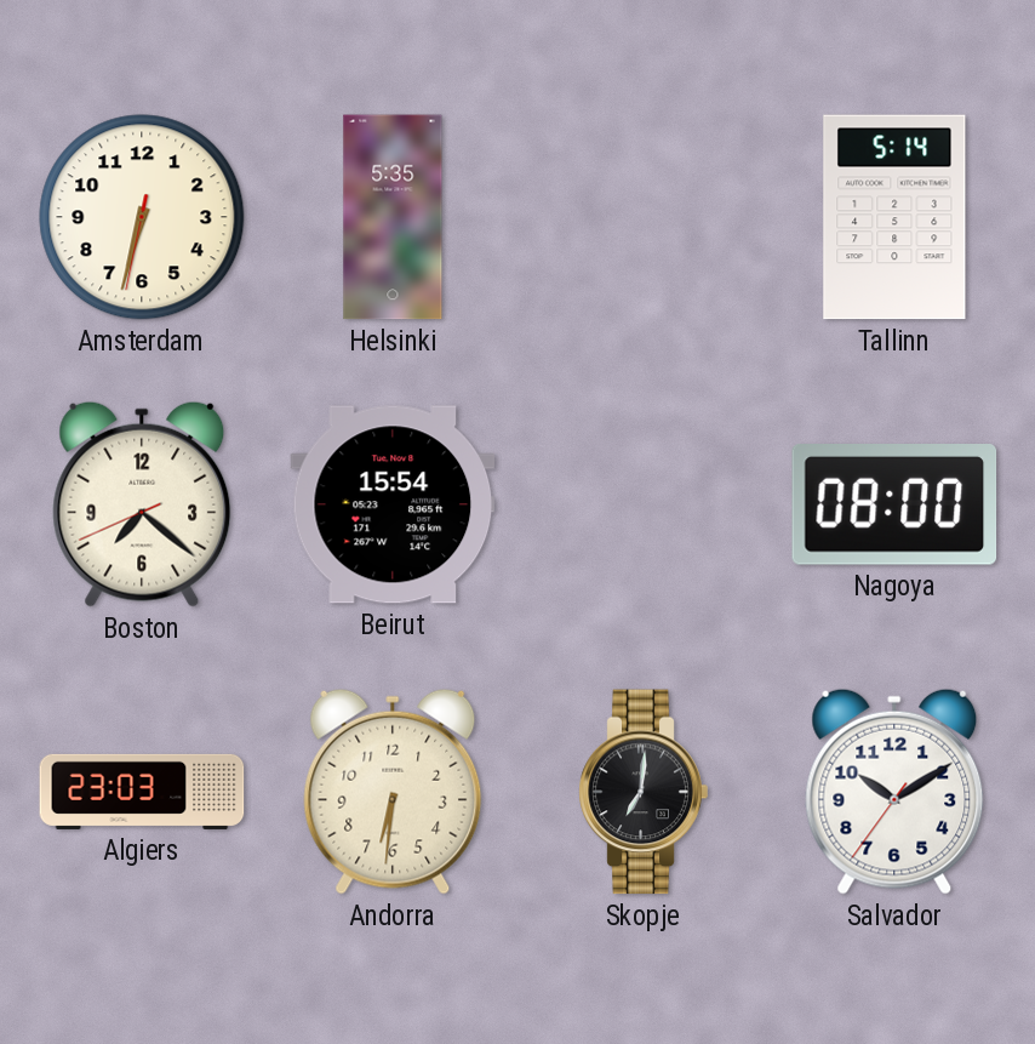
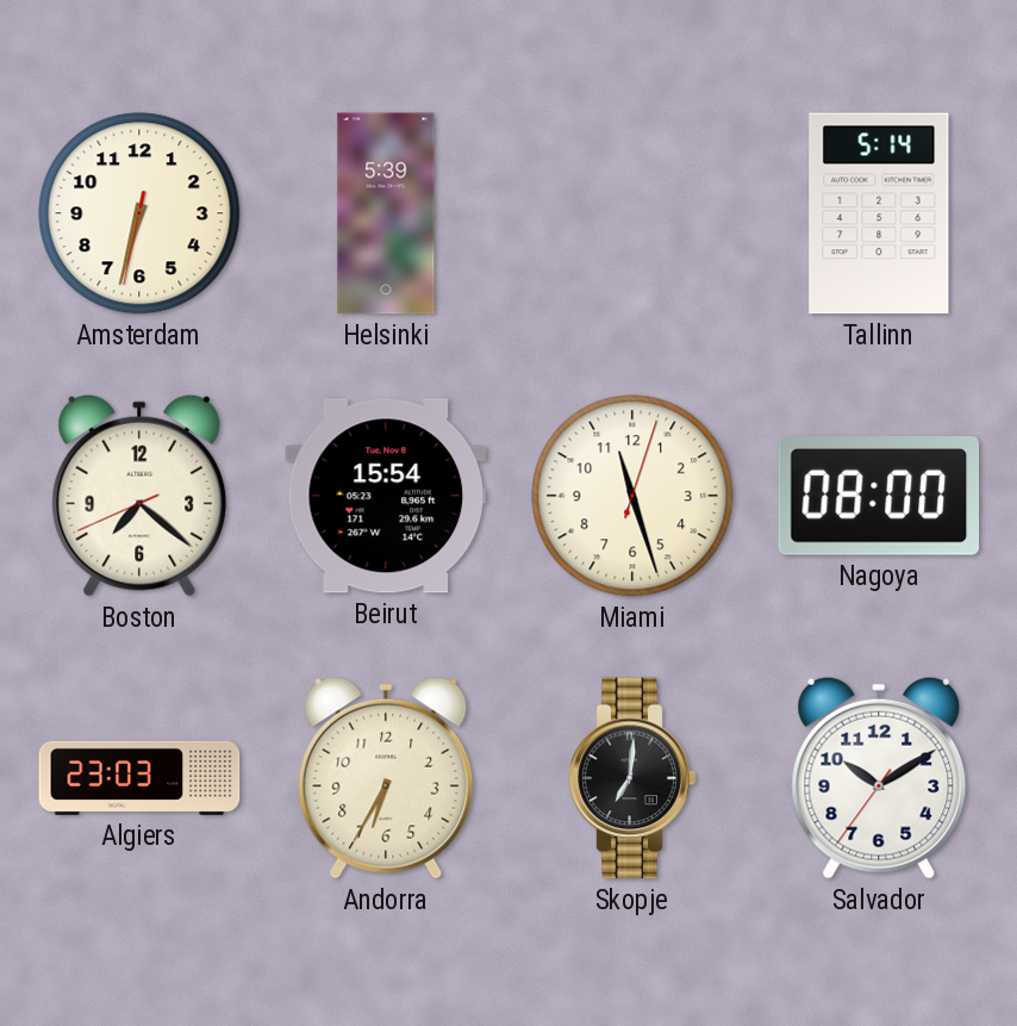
Helsinki: 5:35 -> 5:39 (386, 213)
Miami: none -> 11:27 (632, 496)
Andorra: 6:31 -> 6:35 (386, 778)
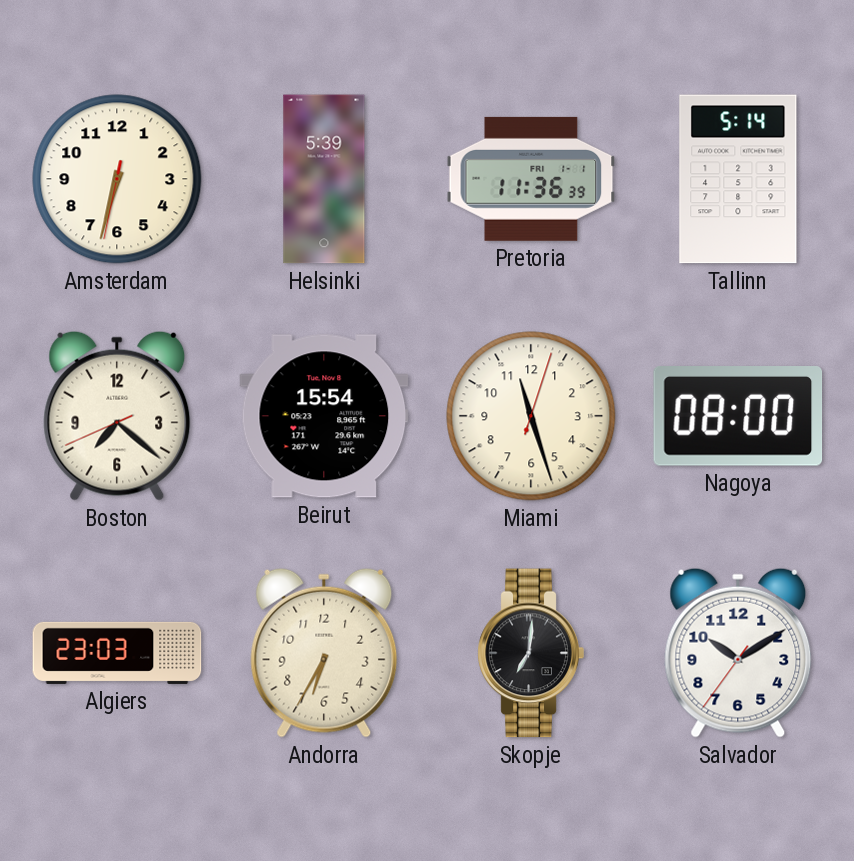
Pretoria: none -> 11:36 (531, 179)
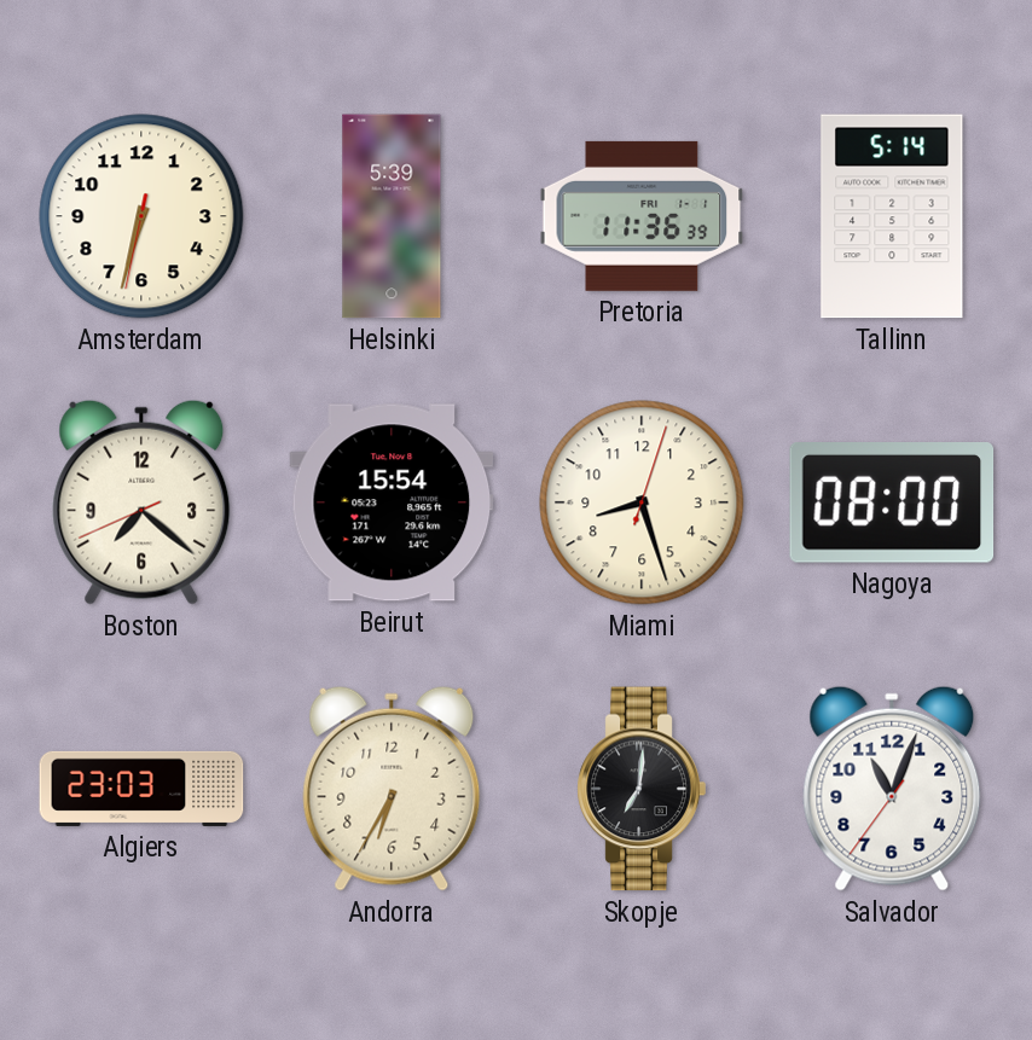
Miami: 11:27 -> 8:27 (642, 502)
Salvador: 10:09 -> 11:03 (892, 789)
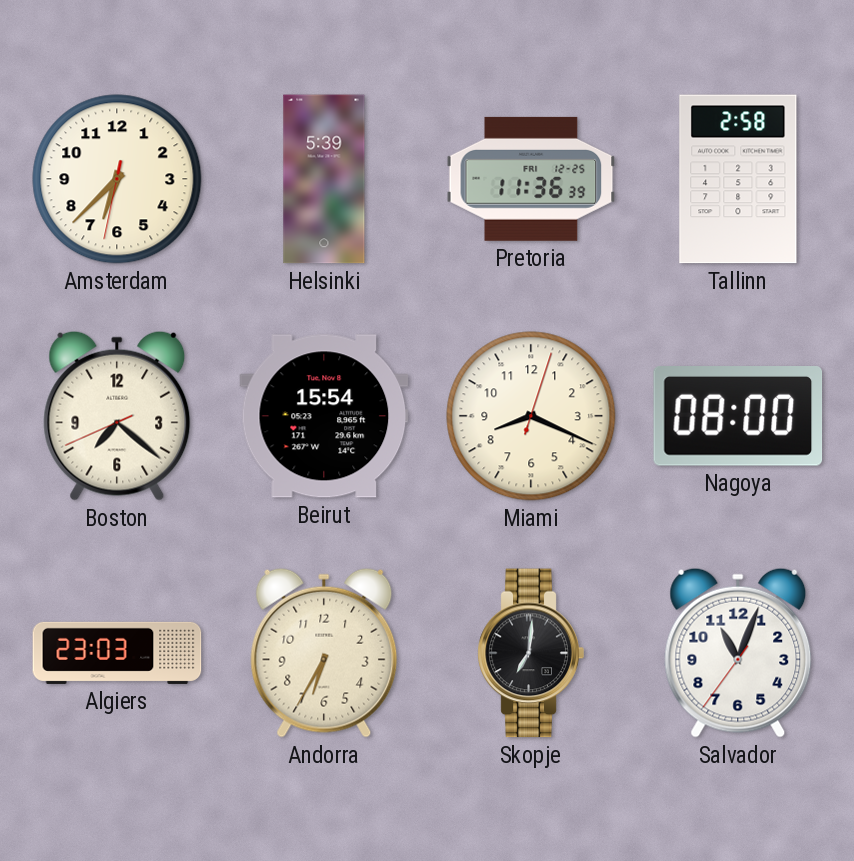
Amsterdam: 6:32 -> 6:37 (117, 179)
Pretoria date: FRI 1-1 -> FRI 12-25 (531, 179)
Tallinn: 5:14 -> 2:58 (738, 179)
Miami: 8:27 -> 8:19 (531, 416)
